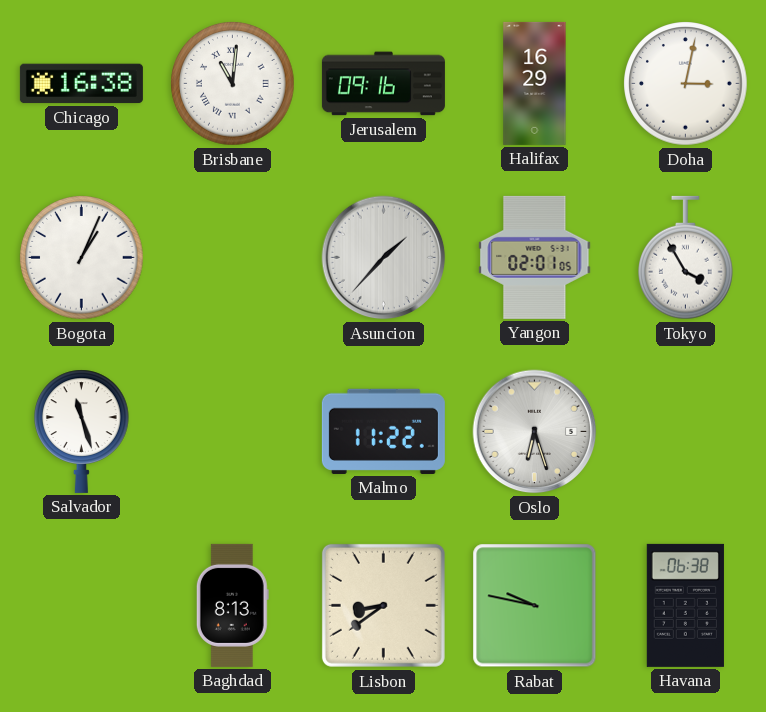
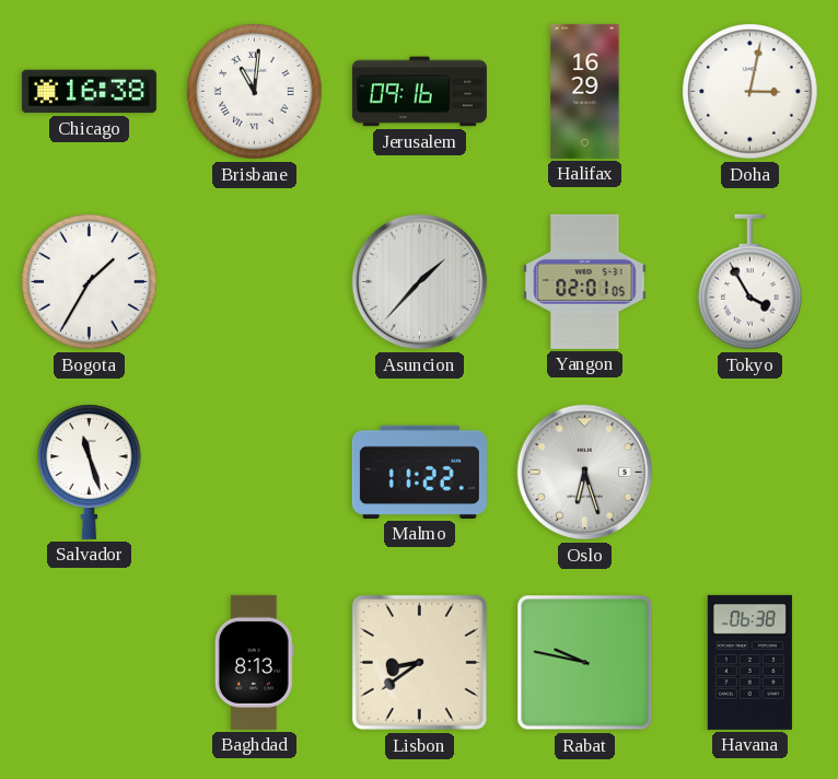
Bogota: 1:04 -> 1:35 (90, 282)
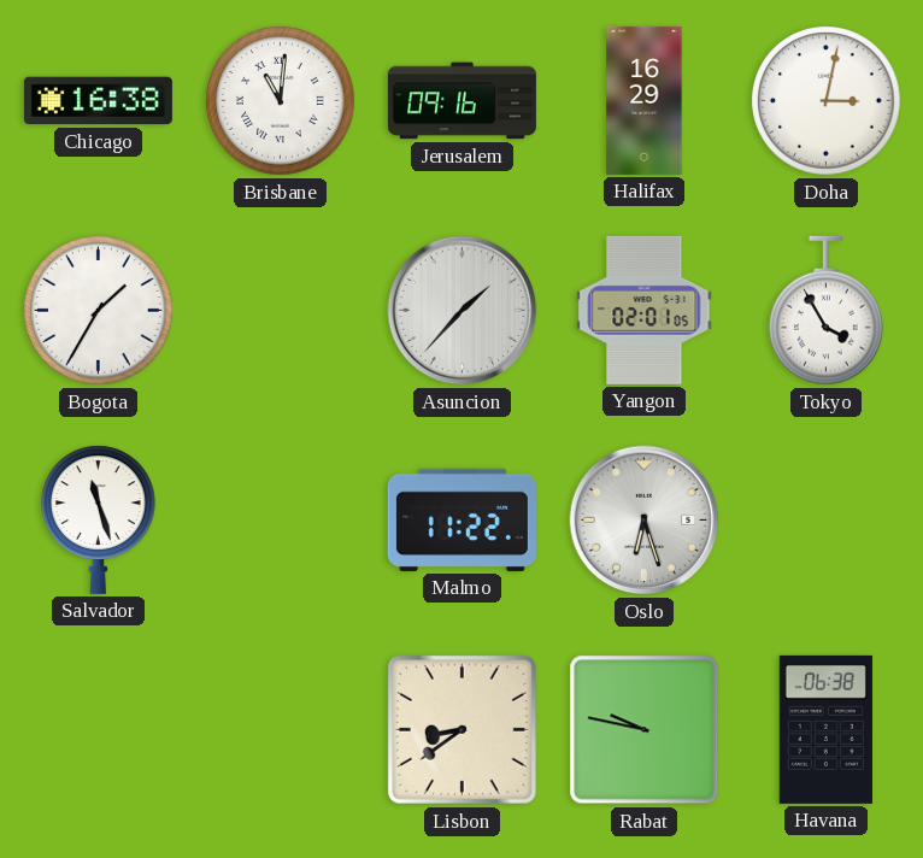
Baghdad: 8:13 -> none (254, 662)
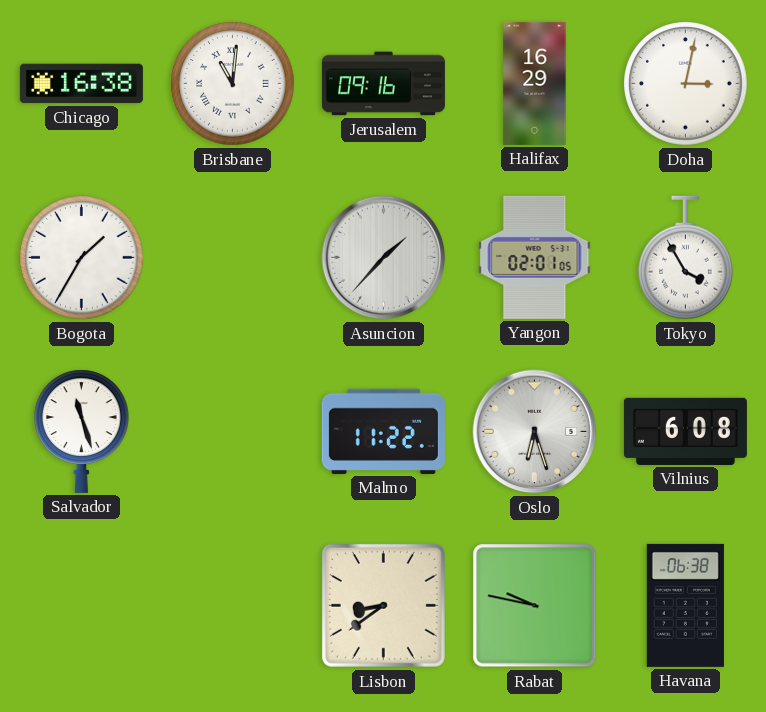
Vilnius: none -> 6:08 (685, 431)
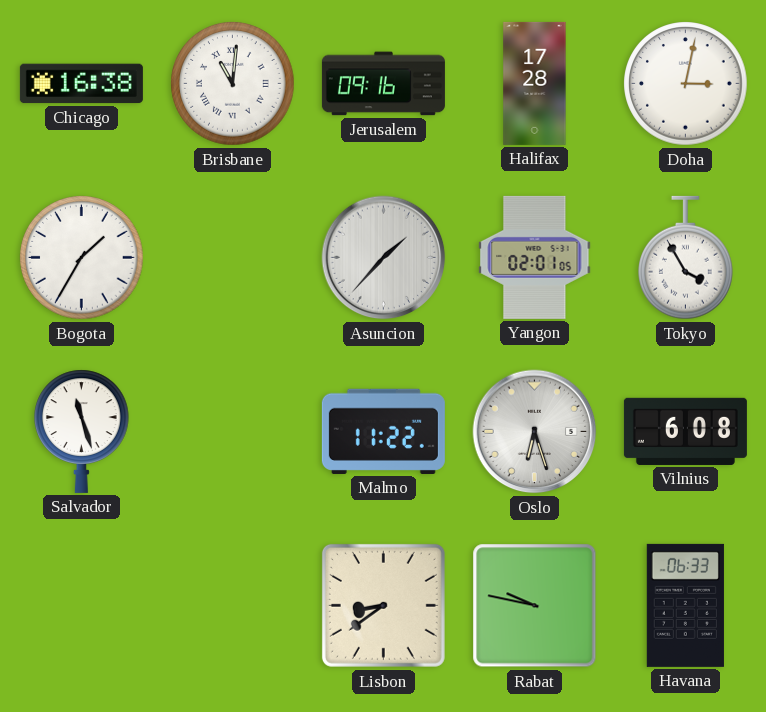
Halifax: 16:29 -> 17:28 (535, 83)
Havana: 06:38 -> 06:33 (685, 605)
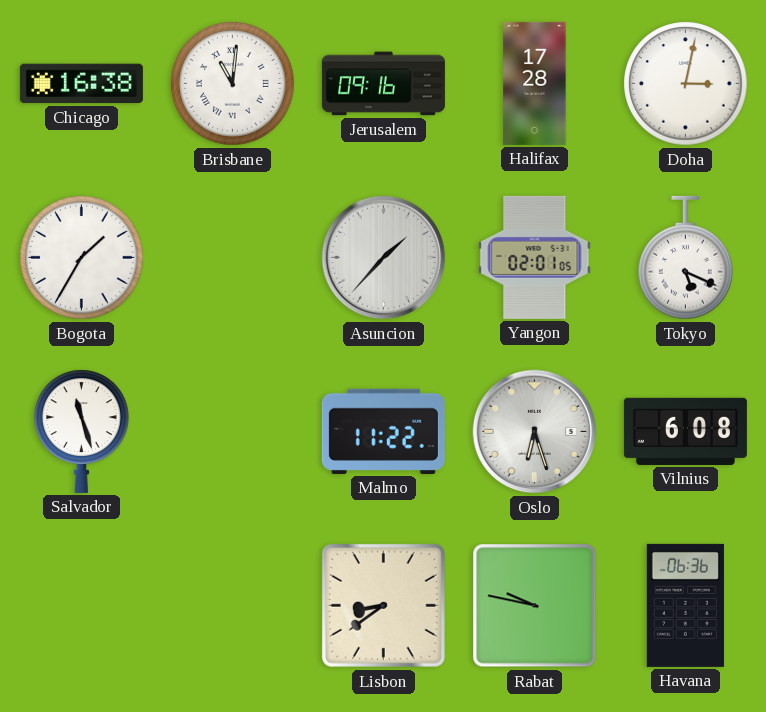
Tokyo: 3:55 -> 5:19 (686, 258)
Havana: 06:33 -> 06:36 (685, 605)
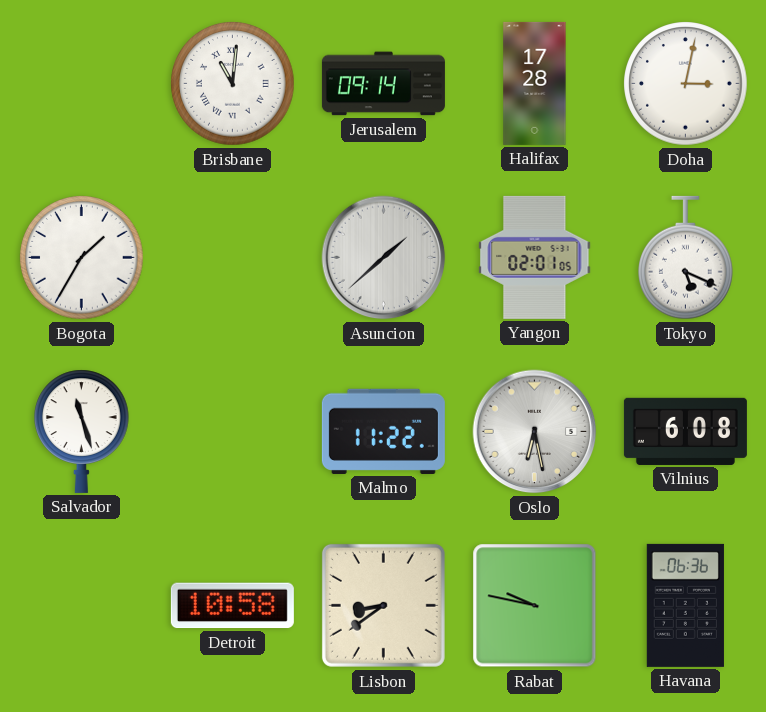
Chicago: 16:38 -> none (81, 84)
Jerusalem: 09:16 -> 09:14 (383, 84)
Asuncion: 1:37 -> 1:38 (384, 258)
Oslo: 6:27 -> 6:28 (535, 432)
Detroit: none -> 10:58 (232, 606)
